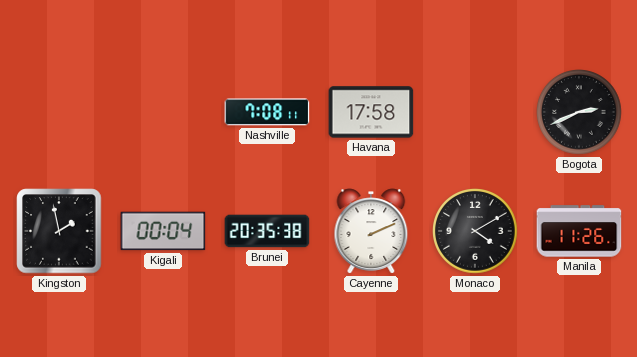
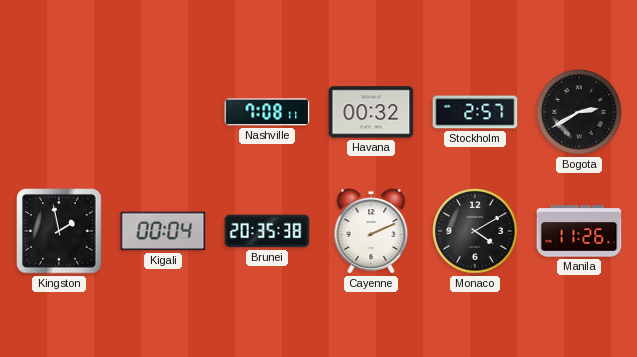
Havana: 17:58 -> 00:32 (371, 112)
Stockholm: none -> 2:57 (475, 112)
Bogota: 2:41 -> 2:40 (580, 113)
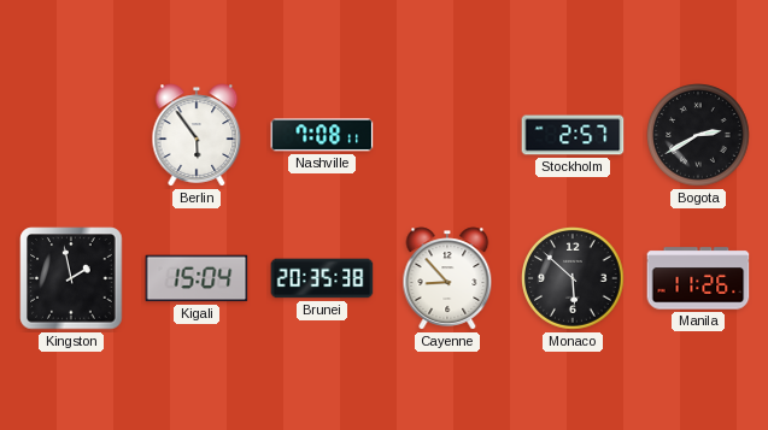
Berlin: none -> 5:54 (197, 135)
Havana: 00:32 -> none (371, 112)
Kigali: 00:04 -> 15:04 (197, 278)
Cayenne: 2:11 -> 8:53 (447, 278)
Monaco: 4:10 -> 5:52 (574, 279)
